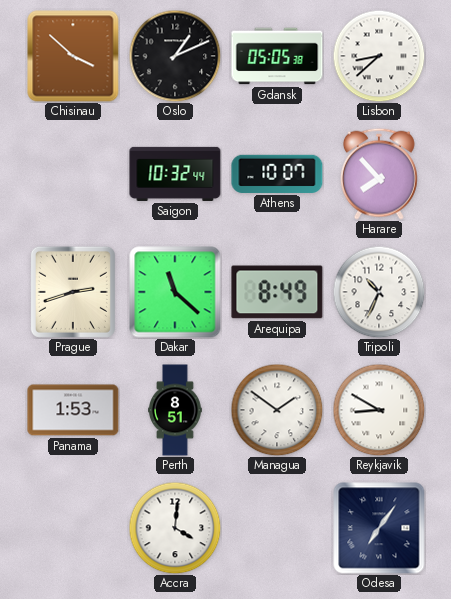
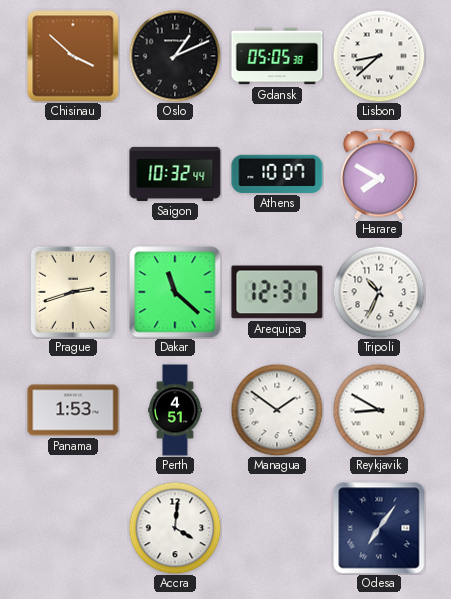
Harare: 7:53 -> 7:50 (379, 174)
Arequipa: 8:49 -> 12:31 (277, 292)
Perth: 8:51 -> 4:51 (175, 410)
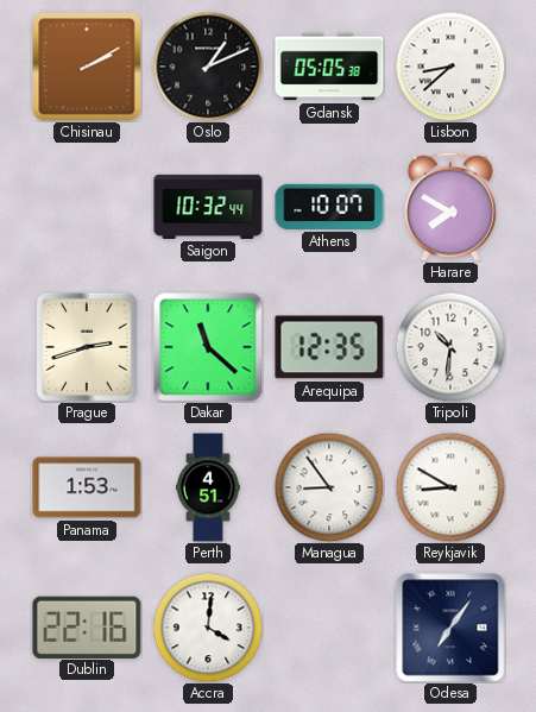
Chisinau: 3:52 -> 2:10 (87, 67)
Arequipa: 12:31 -> 12:35 (329, 347)
Tripoli: 10:34 -> 10:31 (450, 347)
Managua: 1:51 -> 8:54 (329, 487)
Dublin: none -> 22:16 (87, 626)
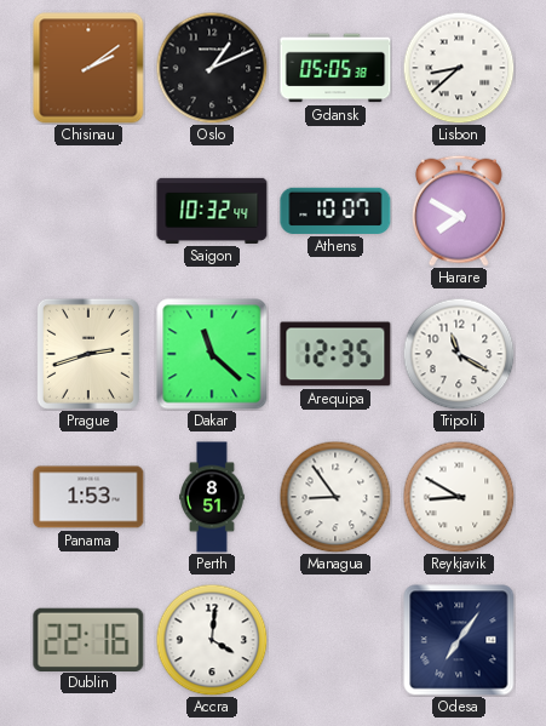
Chisinau: 2:10 -> 2:09 (88, 68)
Tripoli: 10:31 -> 11:20 (459, 354)
Perth: 4:51 -> 8:51 (212, 497)
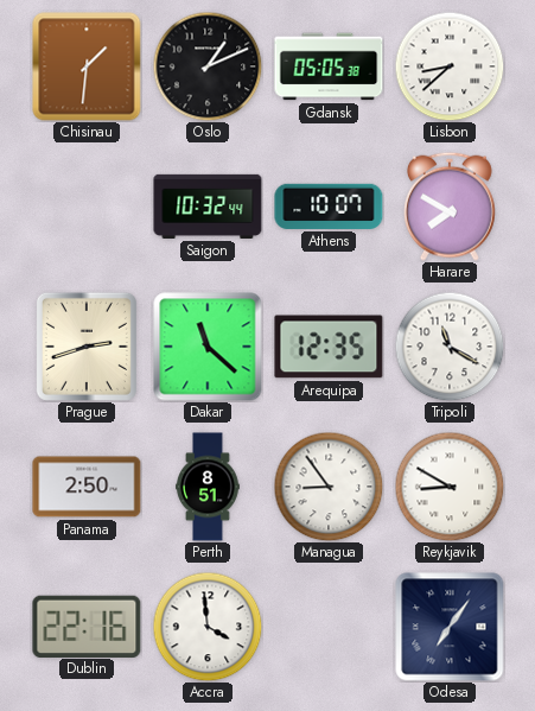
Chisinau: 2:09 -> 1:31 (87, 66)
Panama: 1:53 -> 2:50 (87, 487)
Accra: 4:01 -> 3:59 (208, 627)
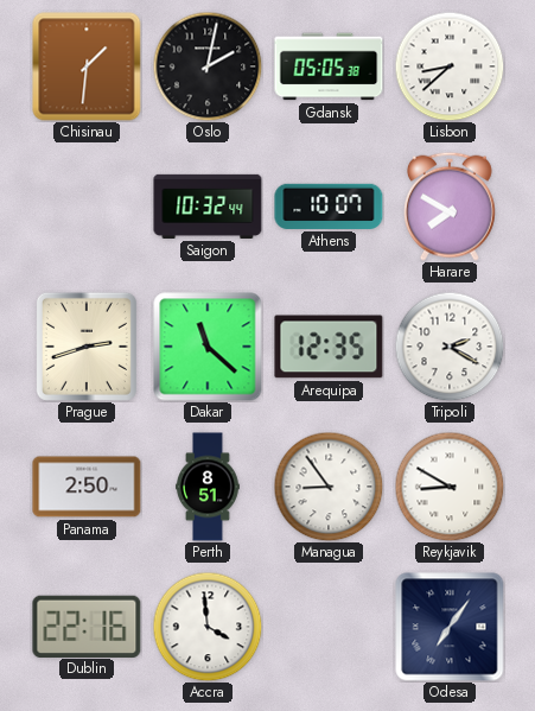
Oslo: 1:11 -> 2:02 (208, 66)
Tripoli: 11:20 -> 2:20 (450, 347)
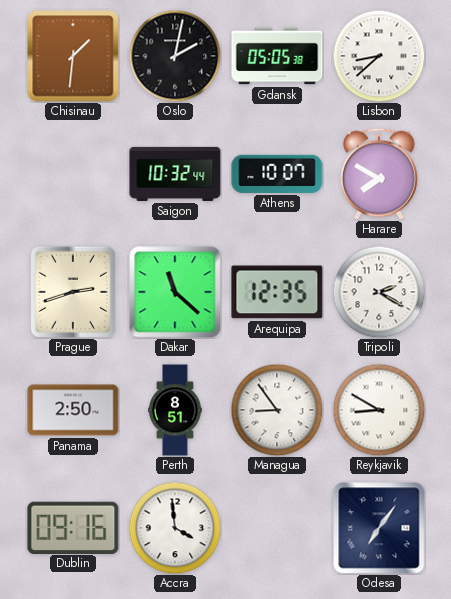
Dublin: 22:16 -> 09:16 (73, 527)
